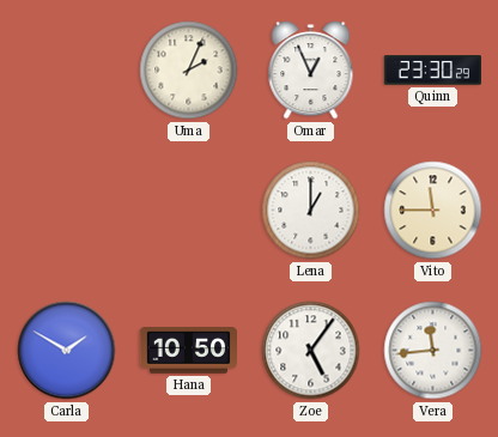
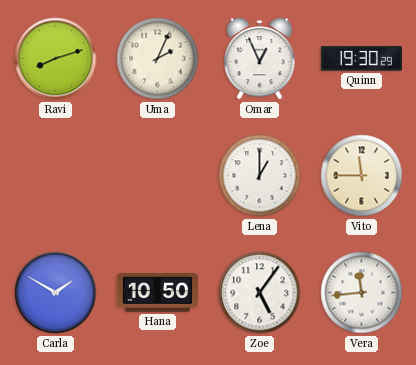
Ravi: none -> 8:12 (56, 59)
Quinn: 23:30 -> 19:30 (361, 59)
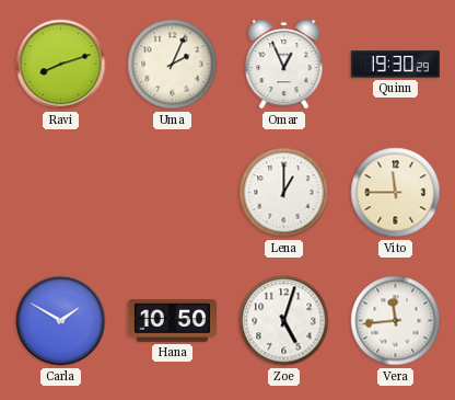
Zoe: 5:06 -> 5:03 (284, 321)
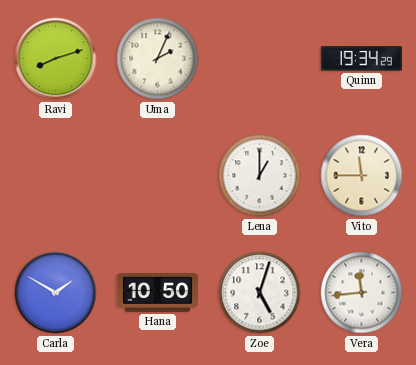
Omar: 12:56 -> none (284, 65)
Quinn: 19:30 -> 19:34 (361, 59)
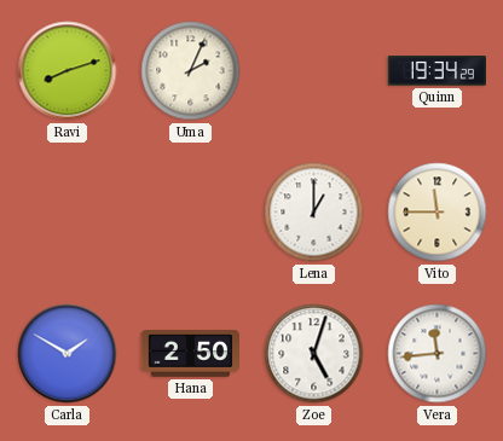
Hana: 10:50 -> 2:50 (190, 354)
